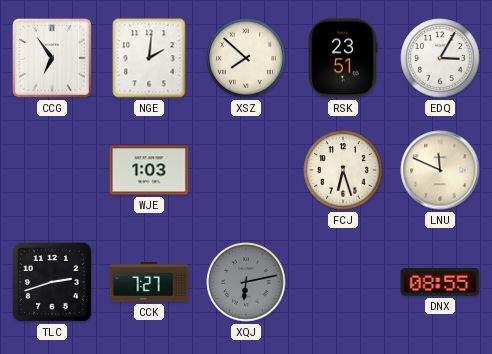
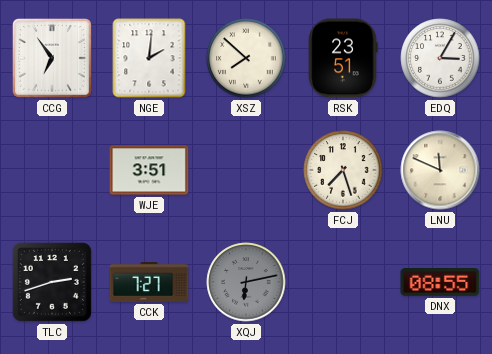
WJE: 1:03 -> 3:51 (149, 170)
FCJ: 6:27 -> 7:27 (343, 170)
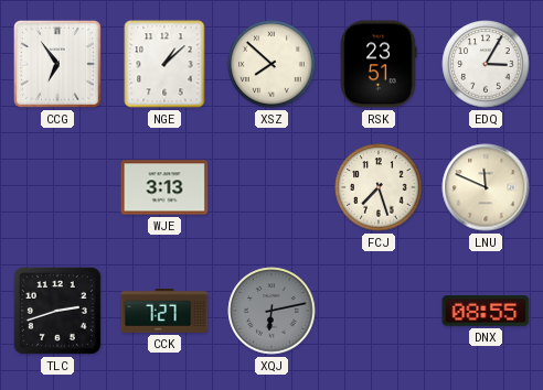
NGE: 2:01 -> 1:08 (164, 64)
WJE: 3:51 -> 3:13 (164, 187)
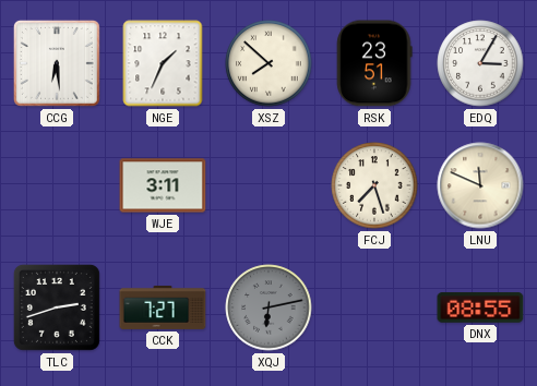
CCG: 6:54 -> 6:29 (57, 63)
NGE: 1:08 -> 1:34 (163, 63)
WJE: 3:13 -> 3:11 (163, 185)
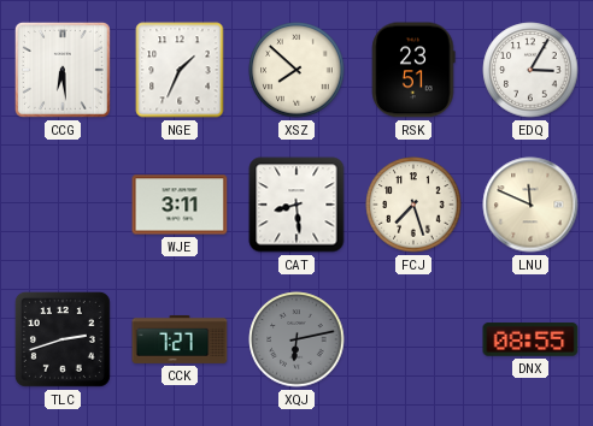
CAT: none -> 8:29 (296, 205)
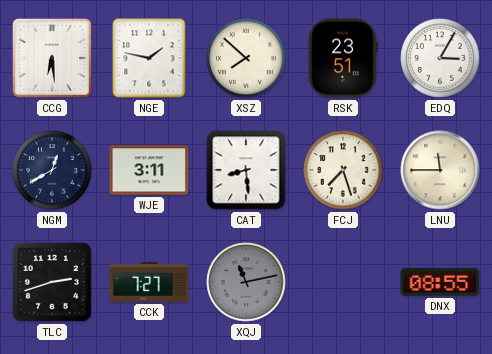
NGE: 1:34 -> 1:47 (149, 58)
NGM: none -> 12:40 (52, 170)
LNU: 11:49 -> 11:45 (440, 170)
XQJ: 6:13 -> 11:13 (246, 282)
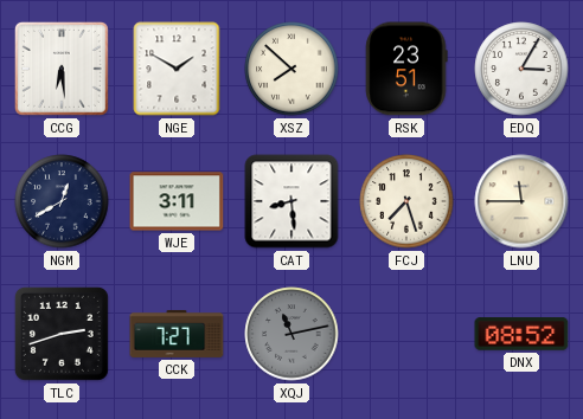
NGE: 1:47 -> 1:50 (177, 69)
DNX: 08:55 -> 08:52 (521, 334)
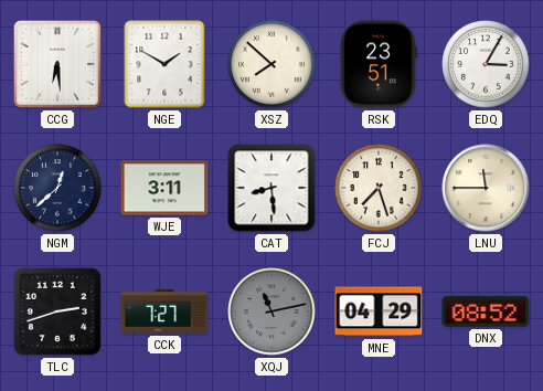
NGM: 12:40 -> 12:38 (57, 188)
MNE: none -> 04:29 (379, 311)
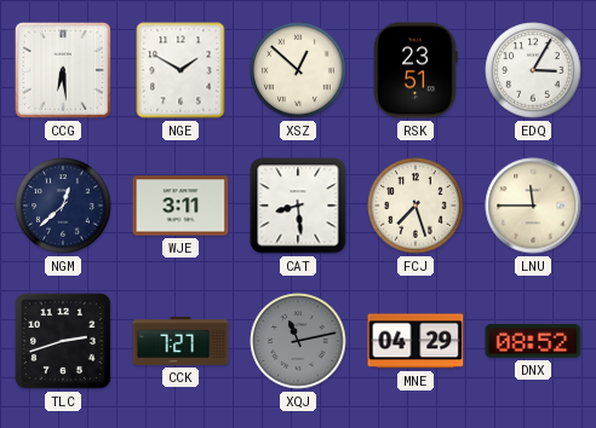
XSZ: 7:52 -> 12:52 (298, 70)
